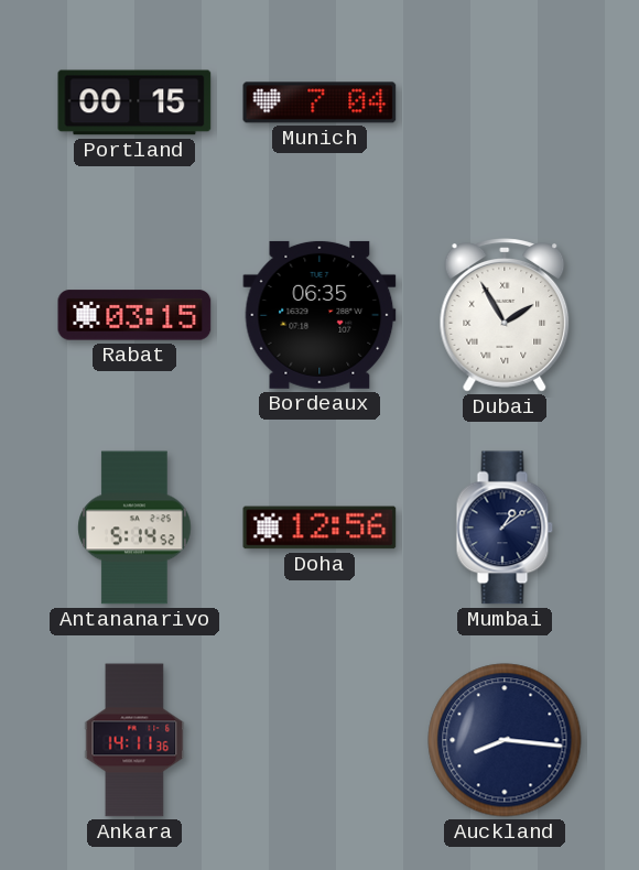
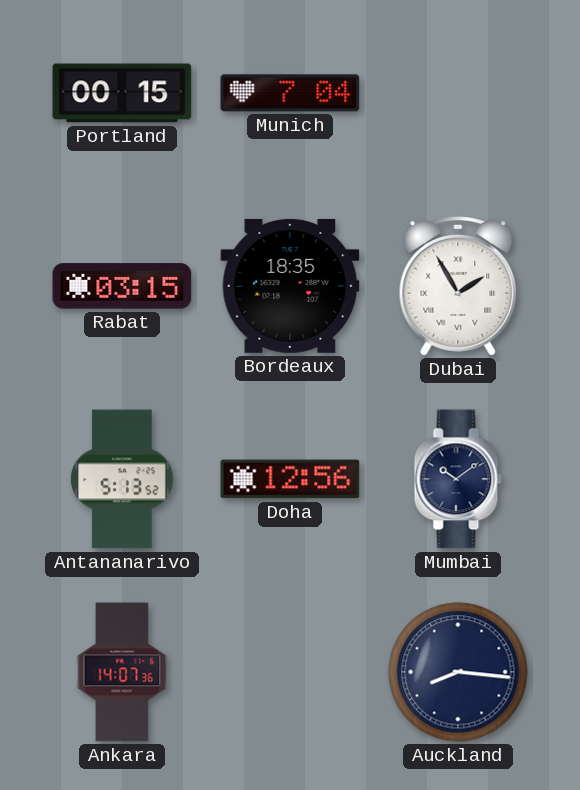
Bordeaux: 06:35 -> 18:35 (290, 286)
Antananarivo: 5:14 -> 5:13 (122, 479)
Mumbai: 1:09 -> 10:09 (458, 479)
Ankara: 14:11 -> 14:07 (122, 672)
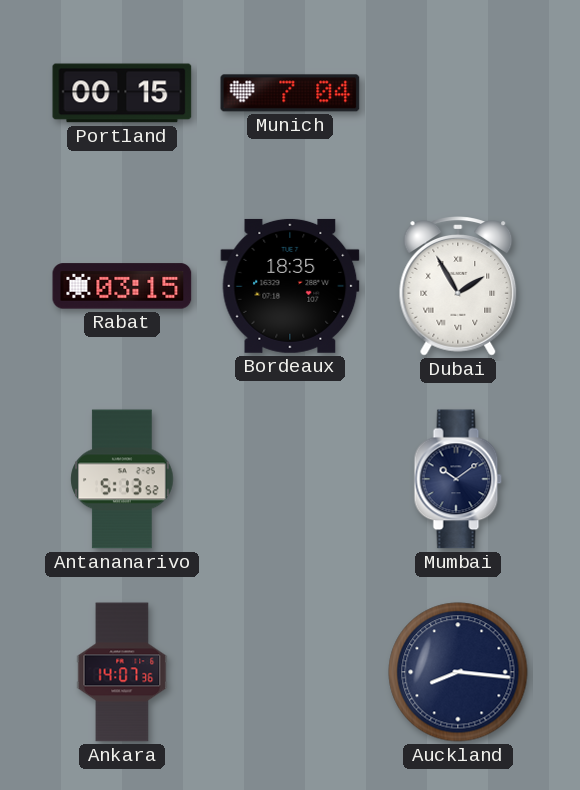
Doha: 12:56 -> none (290, 479)
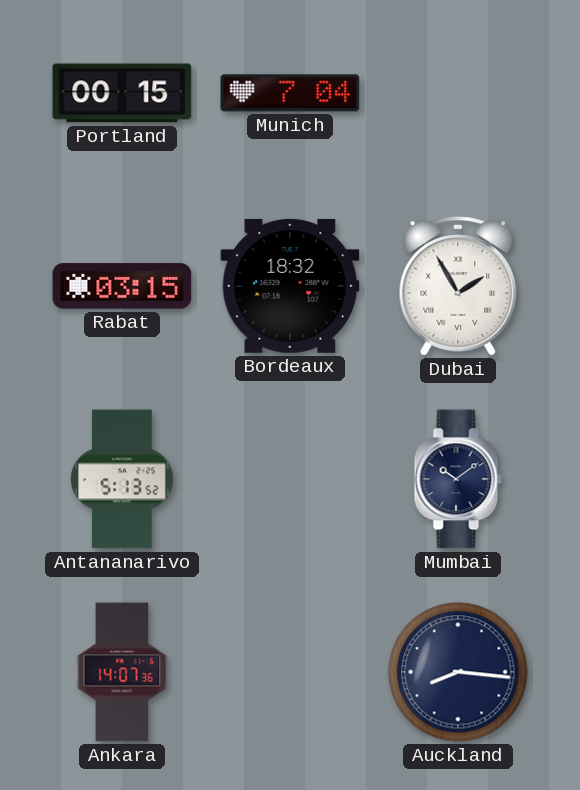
Bordeaux: 18:35 -> 18:32 (290, 286)
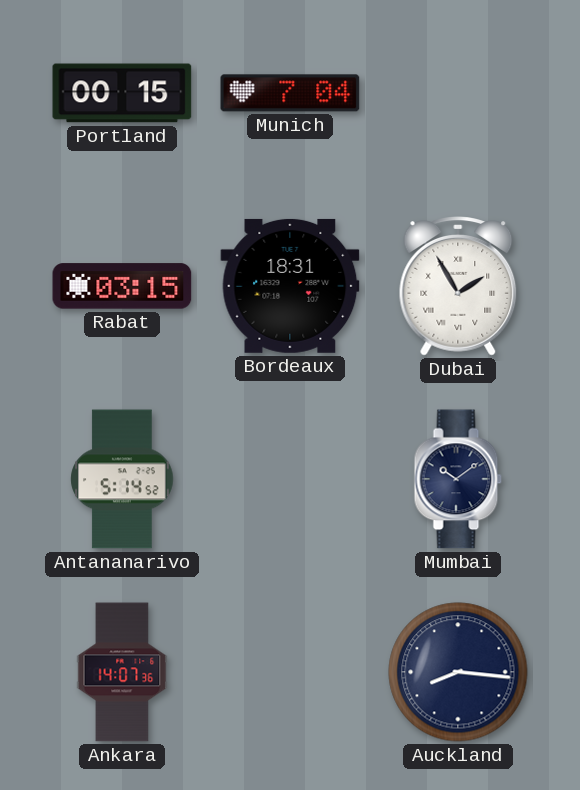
Bordeaux: 18:32 -> 18:31 (290, 286)
Antananarivo: 5:13 -> 5:14 (122, 479)
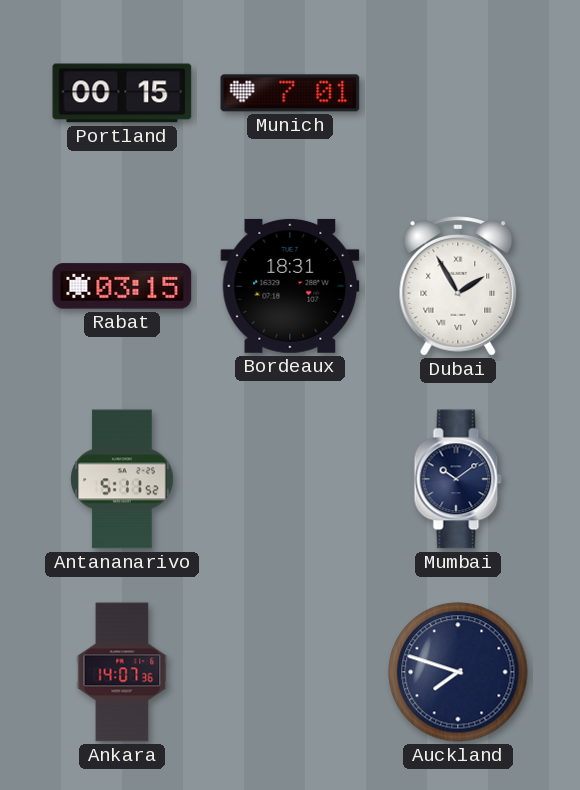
Munich: 7:04 -> 7:01 (290, 93)
Antananarivo: 5:14 -> 5:11 (122, 479)
Auckland: 8:16 -> 7:48 (458, 672)
